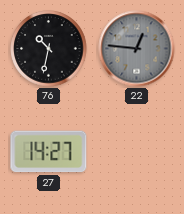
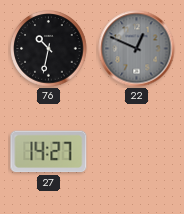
22: 12:46 -> 12:49 (137, 49)
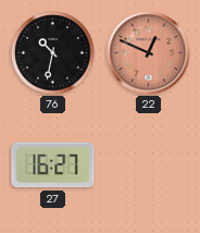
22 dial: grey -> salmon (149, 53)
27: 14:27 -> 16:27 (53, 165)
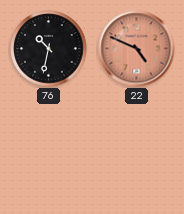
22: 12:49 -> 4:49 (137, 49)
27: 16:27 -> none (53, 165)
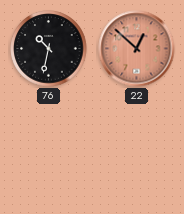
22: 4:49 -> 12:52 (137, 49)
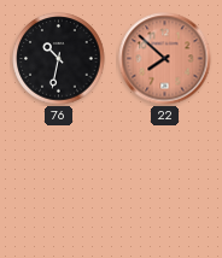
22: 12:52 -> 7:52 (165, 59)
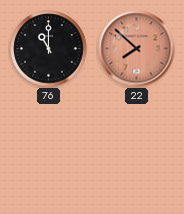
76: 10:32 -> 11:00 (49, 49)
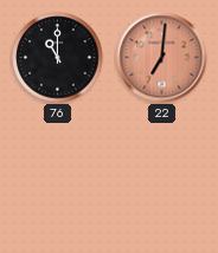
22: 7:52 -> 7:01 (162, 58)
